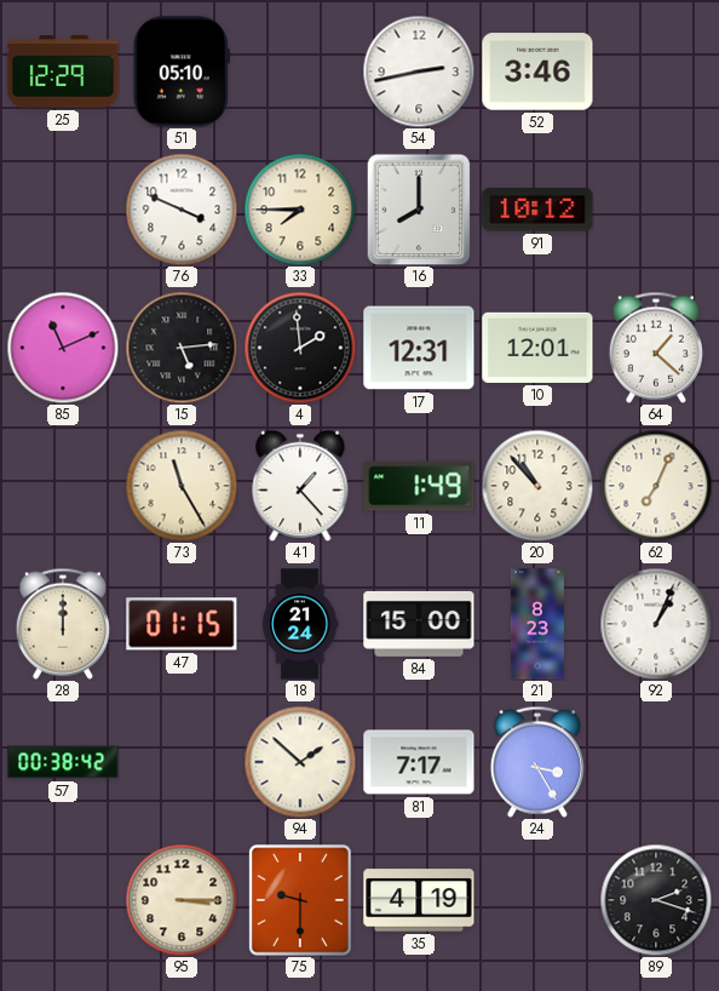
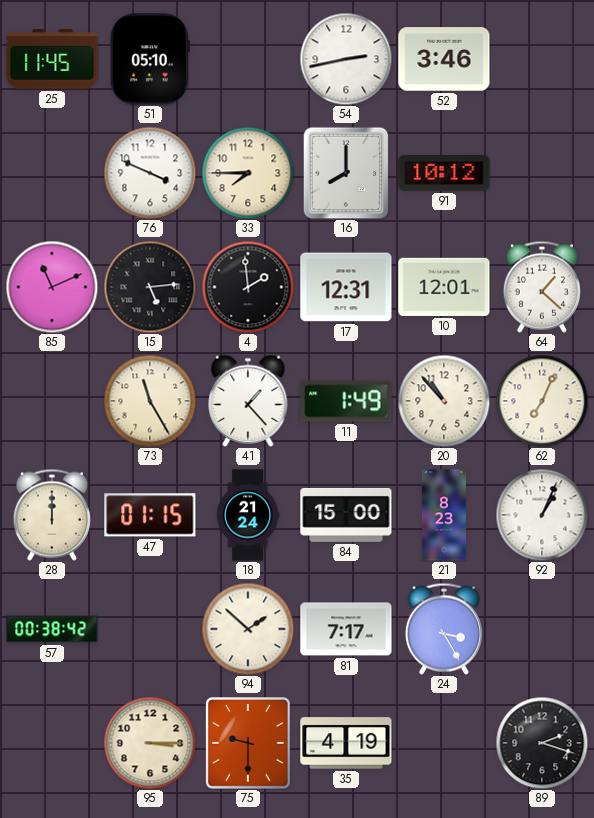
25: 12:29 -> 11:45 (52, 59)
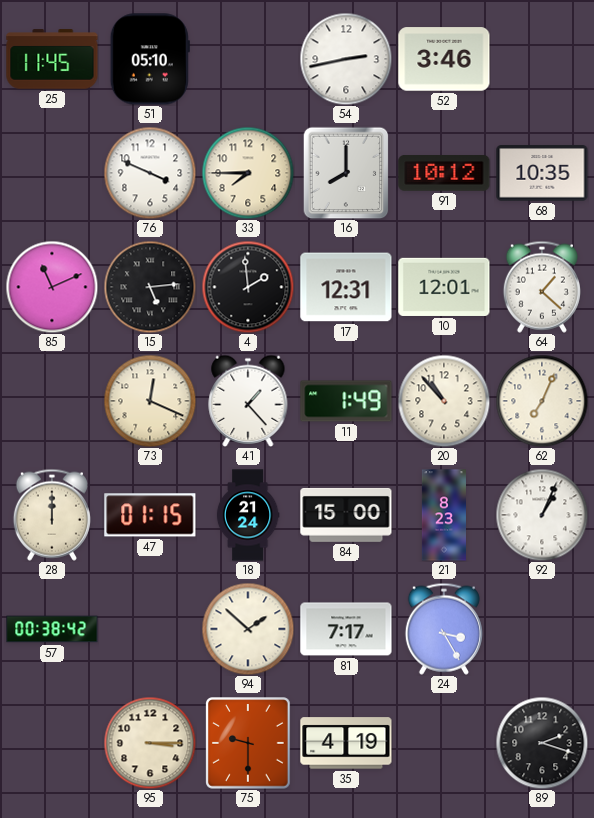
68: none -> 10:35 (542, 173)
73: 11:25 -> 12:19 (150, 401)
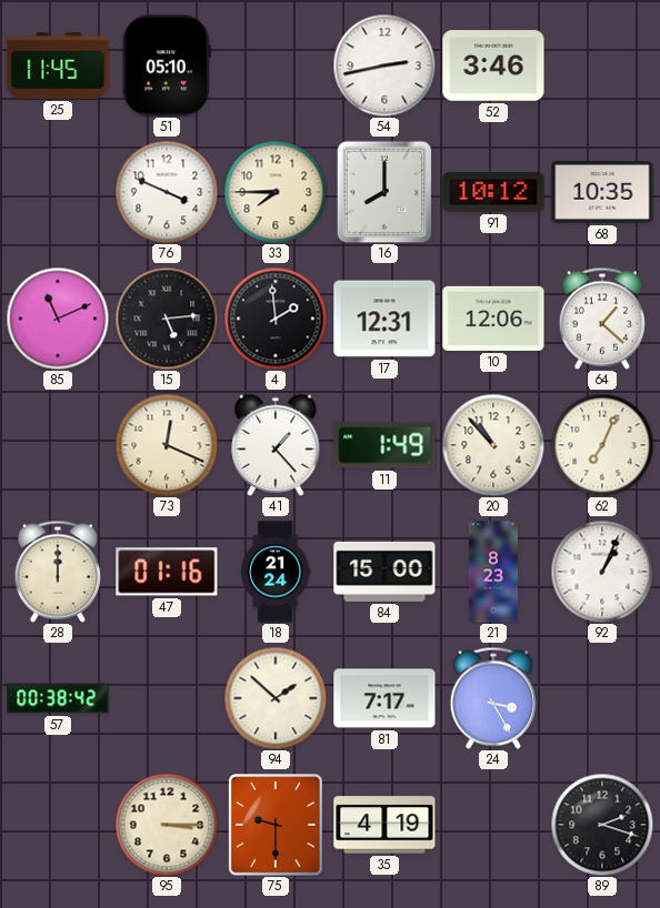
10: 12:01 -> 12:06 (493, 319)
47: 01:15 -> 01:16 (167, 572)
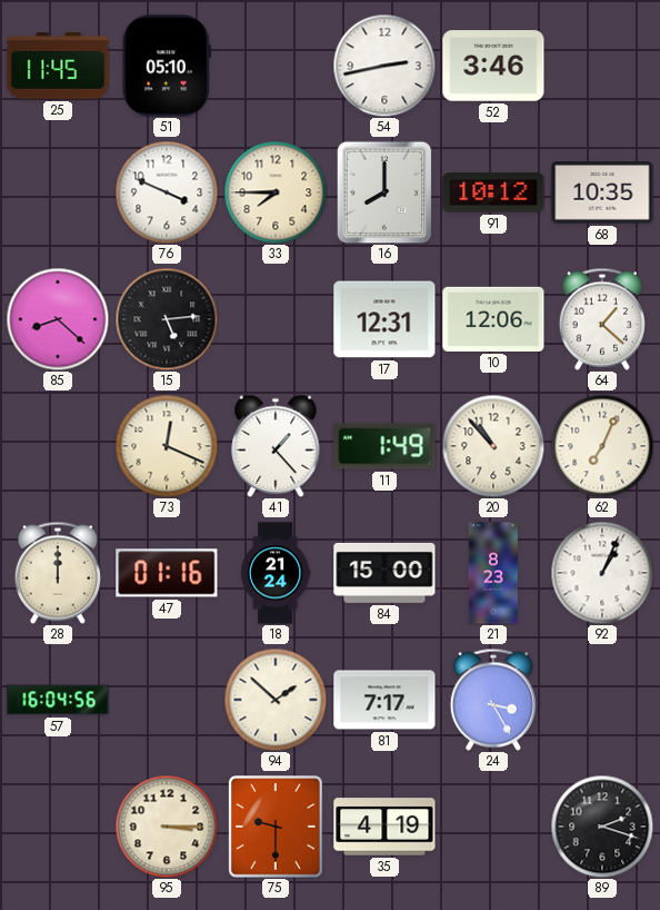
85: 11:11 -> 8:22 (58, 319)
4: 1:59 -> none (276, 319)
57: 00:38 -> 16:04 (58, 700)
